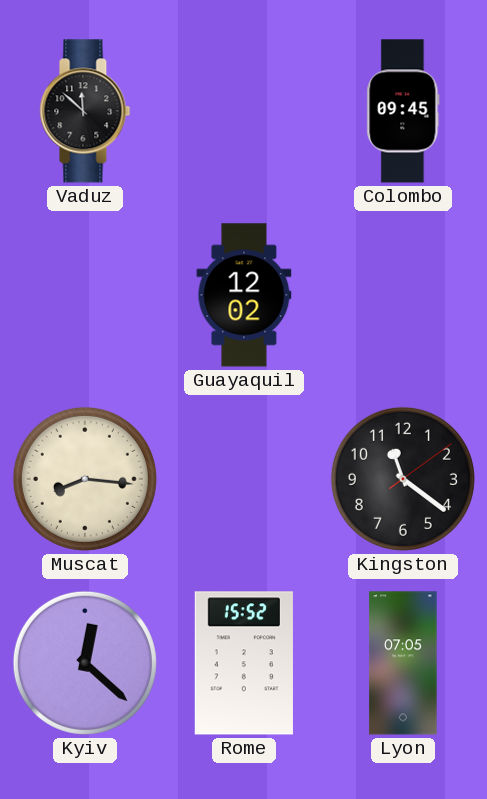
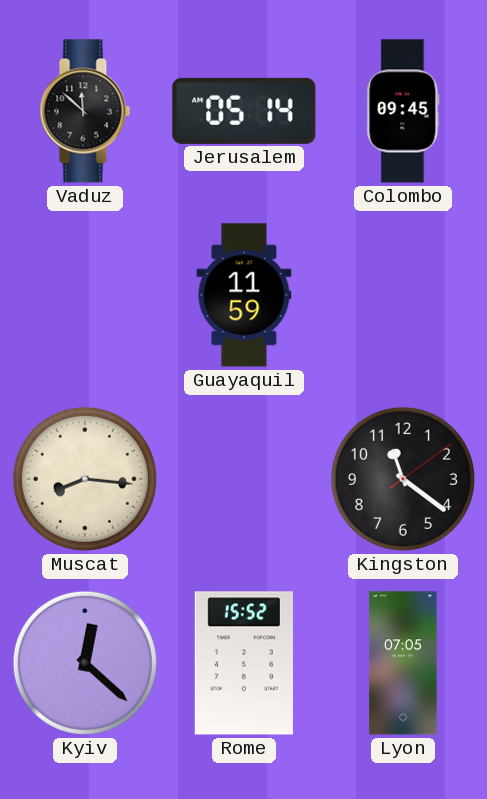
Jerusalem: none -> 05:14 (244, 111)
Guayaquil: 12:02 -> 11:59 (244, 295)
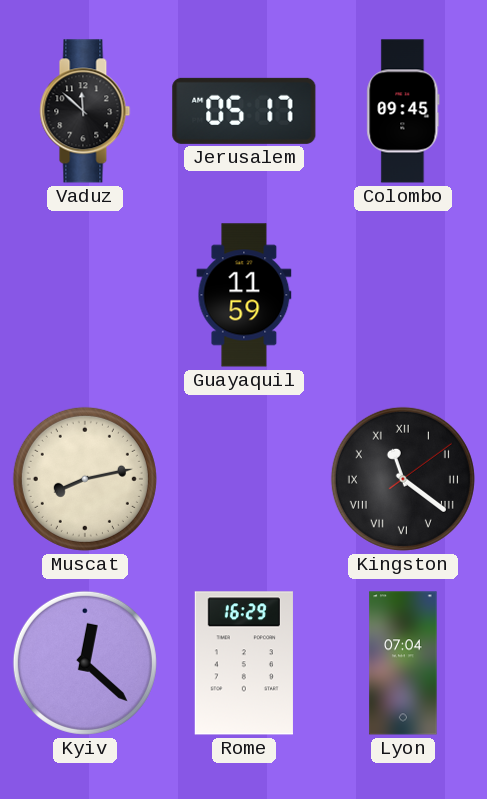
Jerusalem: 05:14 -> 05:17 (244, 111)
Muscat: 8:16 -> 8:13 (85, 479)
Kingston numerals: Arabic -> Roman (403, 479)
Rome: 15:52 -> 16:29 (244, 663)
Lyon: 07:05 -> 07:04 (403, 663)
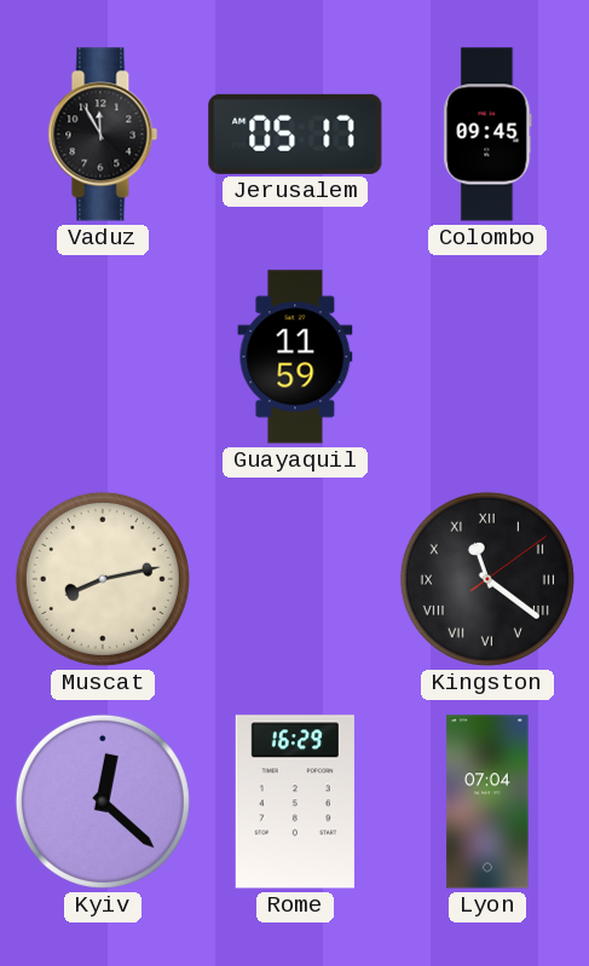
Vaduz: 11:52 -> 11:55 (103, 134)
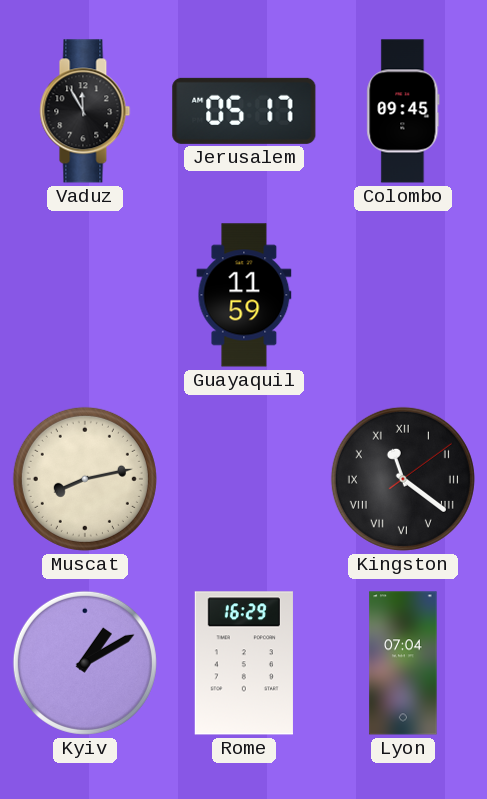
Kyiv: 12:22 -> 1:10 (85, 663)
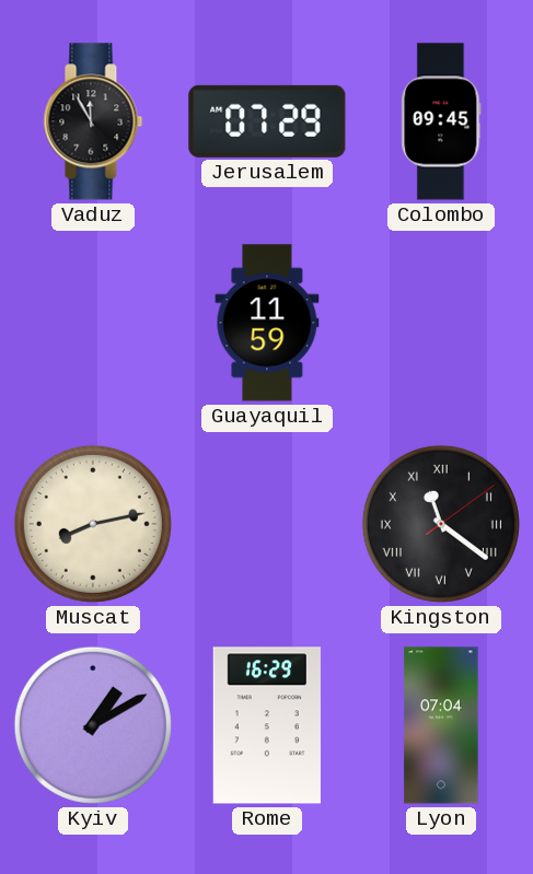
Jerusalem: 05:17 -> 07:29 (267, 121)
